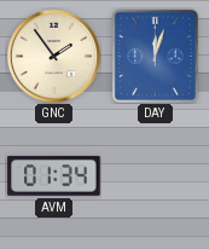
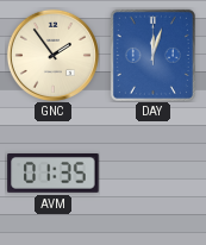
AVM: 01:34 -> 01:35 (54, 174)
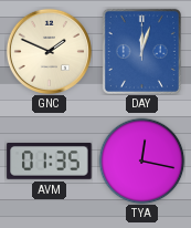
GNC: 1:54 -> 1:49 (49, 51)
TYA: none -> 12:17 (141, 160)
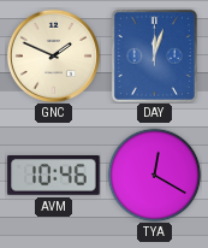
AVM: 01:35 -> 10:46 (54, 176)
TYA: 12:17 -> 12:20 (154, 175)
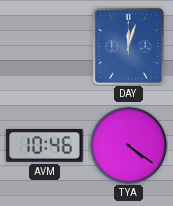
GNC: 1:49 -> none (53, 55)
TYA: 12:20 -> 4:21 (128, 145)
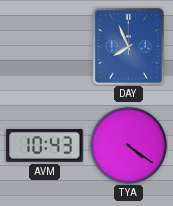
DAY: 12:03 -> 7:56 (128, 46)
AVM: 10:46 -> 10:43 (45, 146)
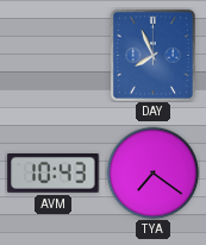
TYA: 4:21 -> 7:21 (152, 172)
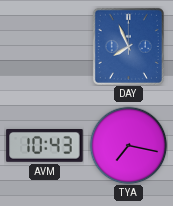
TYA: 7:21 -> 7:17 (128, 145)
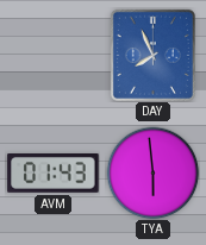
AVM: 10:43 -> 01:43 (54, 174)
TYA: 7:17 -> 5:59 (152, 172)
